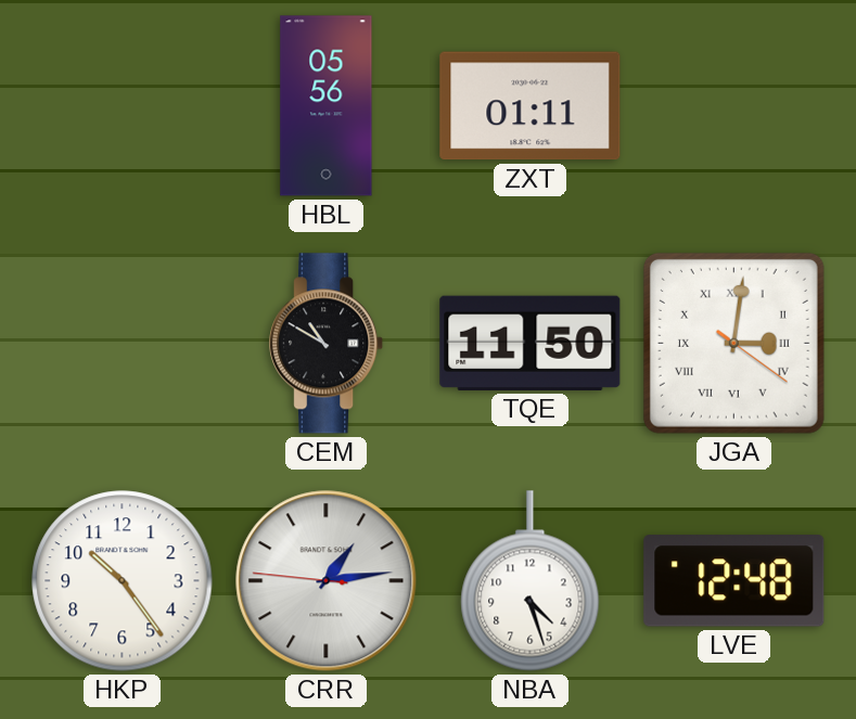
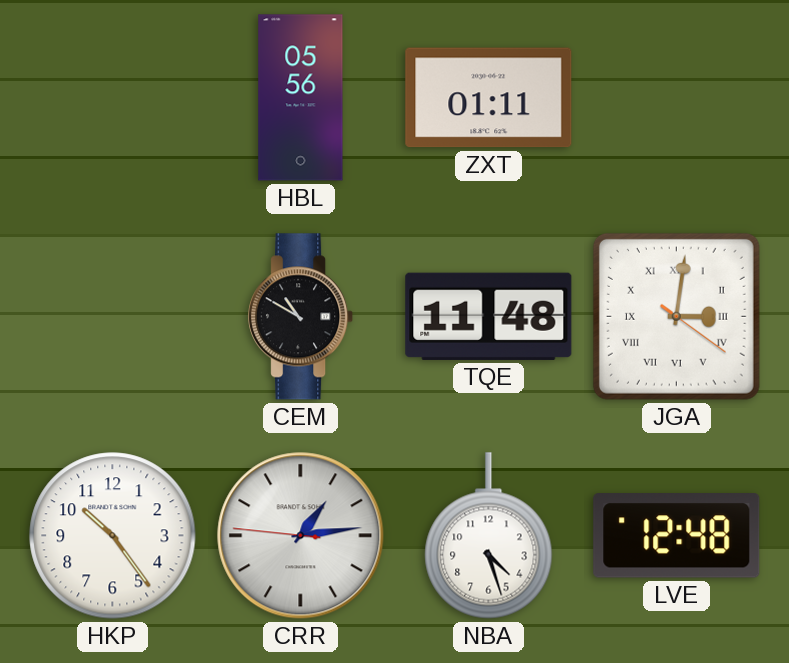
TQE: 11:50 -> 11:48 (489, 316)
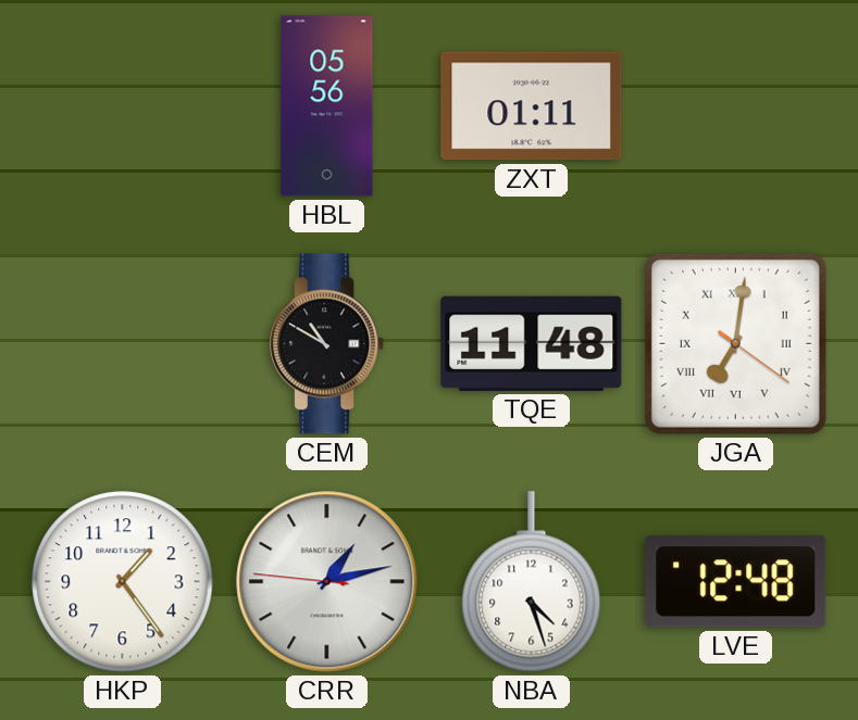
JGA: 3:01 -> 7:01 (735, 343)
HKP: 10:24 -> 1:24 (123, 582)
CRR: 1:13 -> 1:12 (327, 582)
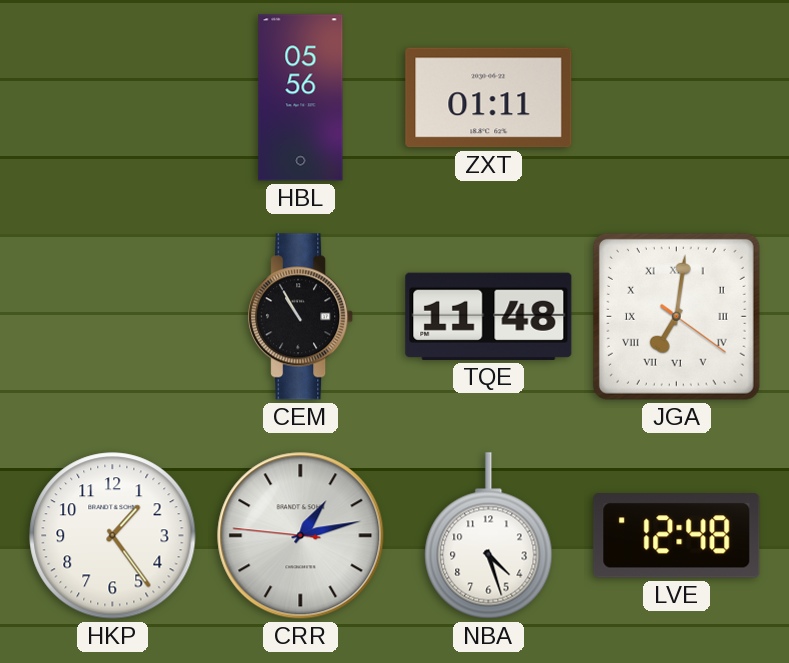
CEM: 10:50 -> 10:55 (301, 317)
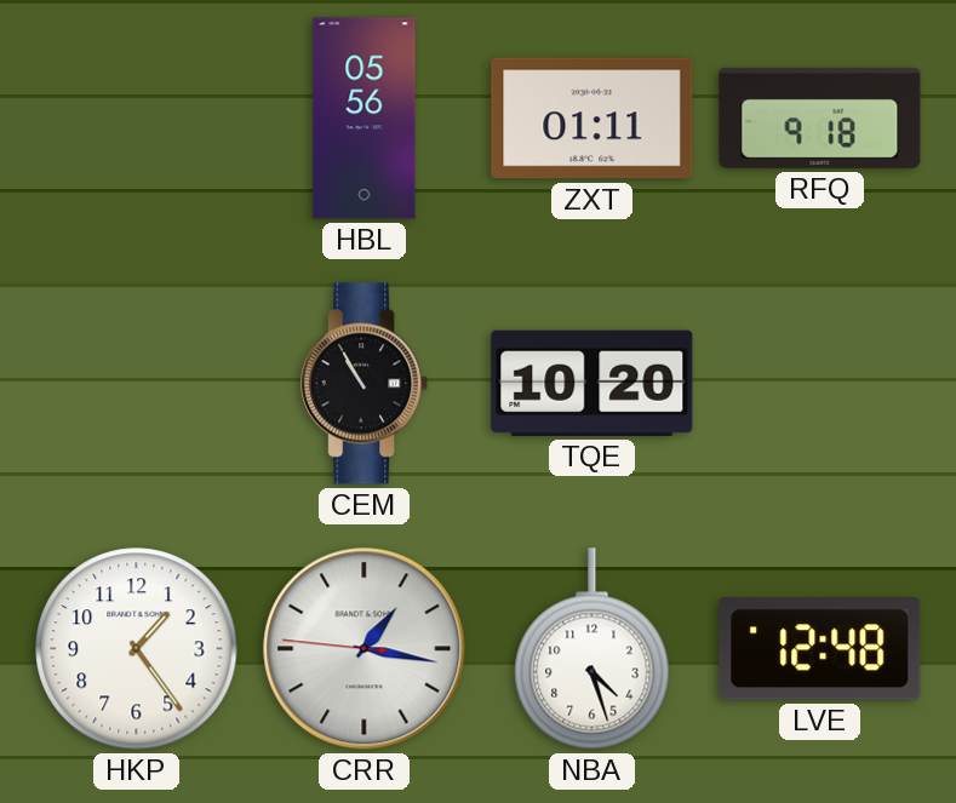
RFQ: none -> 9:18 (820, 117)
TQE: 11:48 -> 10:20 (593, 383)
JGA: 7:01 -> none (676, 316)
CRR: 1:12 -> 1:16 (365, 649)
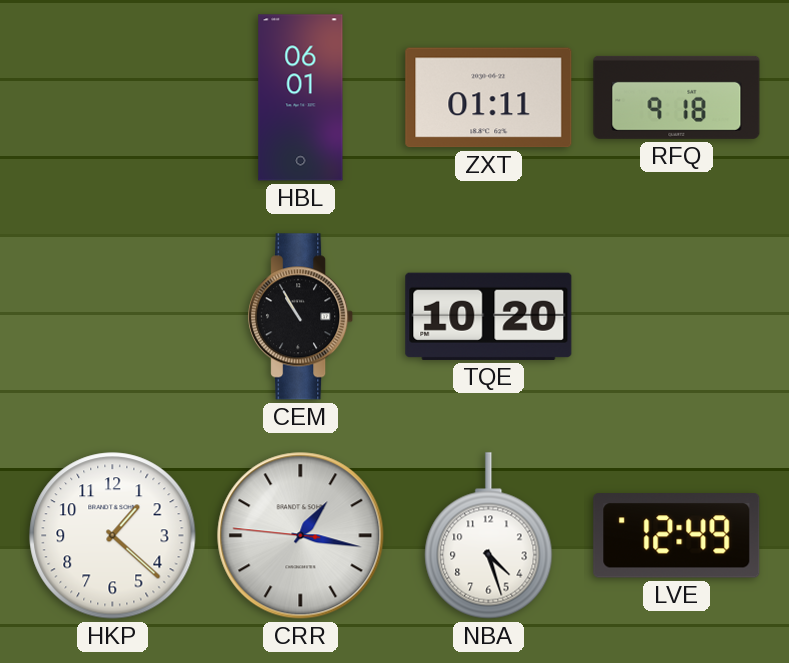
HBL: 05:56 -> 06:01 (301, 98)
HKP: 1:24 -> 1:22 (113, 536)
LVE: 12:48 -> 12:49 (677, 536)
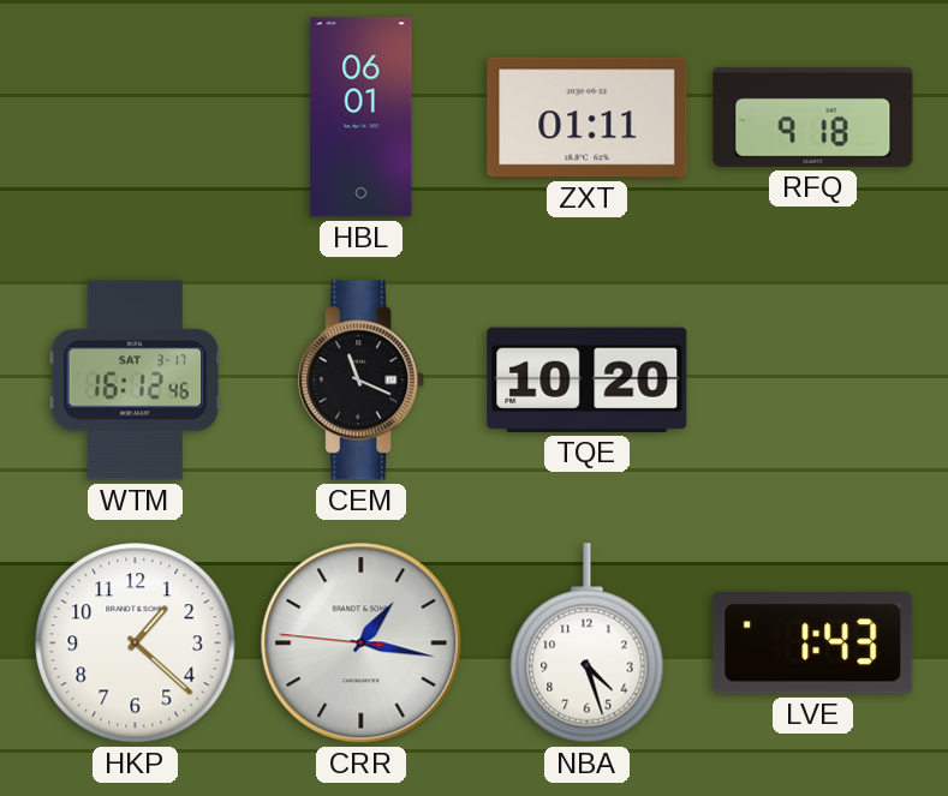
WTM: none -> 16:12 (136, 381)
CEM: 10:55 -> 11:19 (362, 381)
LVE: 12:49 -> 1:43 (813, 644)
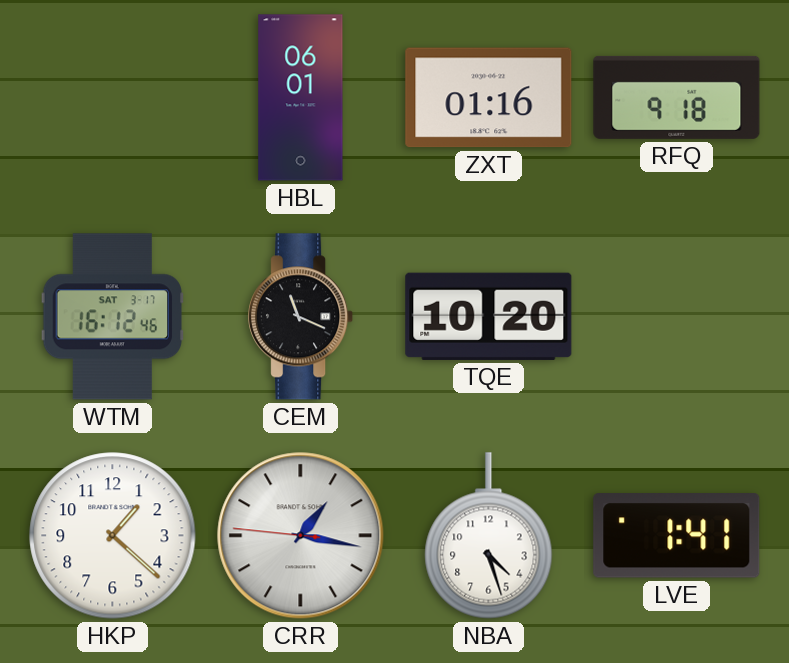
ZXT: 01:11 -> 01:16 (489, 98)
LVE: 1:43 -> 1:41 (677, 536)
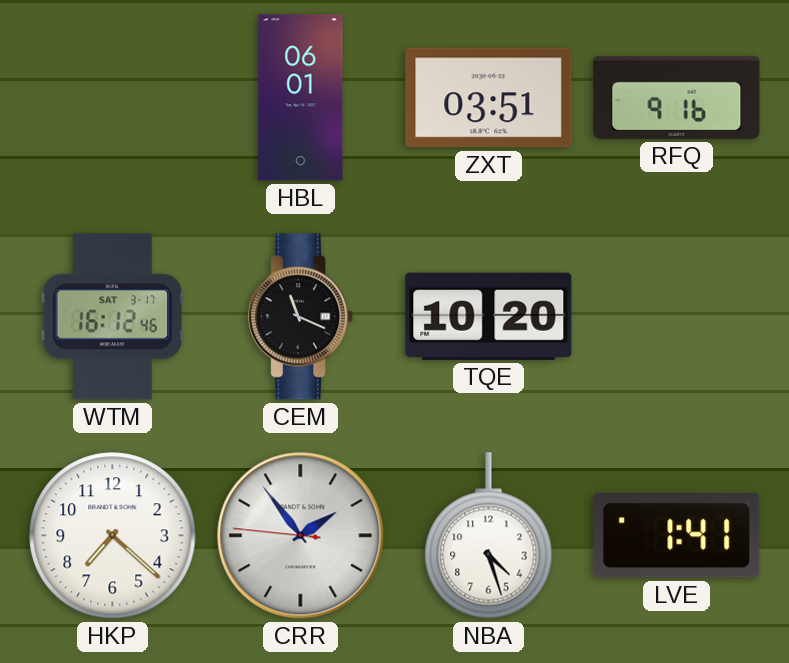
ZXT: 01:16 -> 03:51 (489, 98)
RFQ: 9:18 -> 9:16 (677, 97)
HKP: 1:22 -> 7:22 (113, 536)
CRR: 1:16 -> 1:53 (301, 536)
